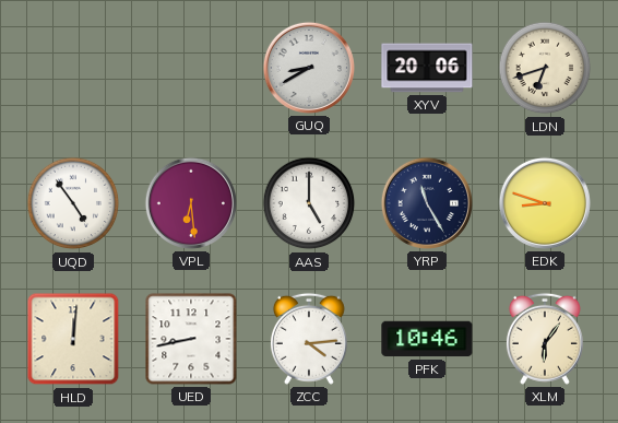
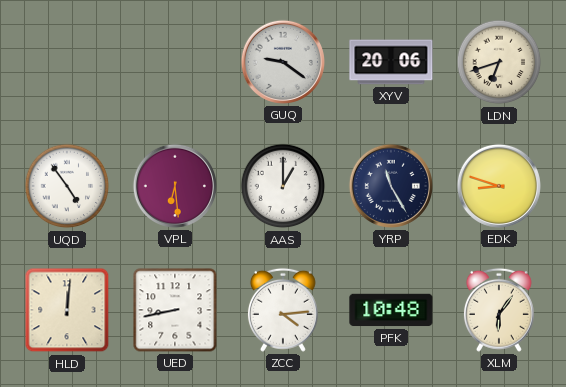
GUQ: 8:40 -> 9:21 (283, 62)
AAS: 5:00 -> 1:00 (283, 186)
PFK: 10:46 -> 10:48 (391, 310)
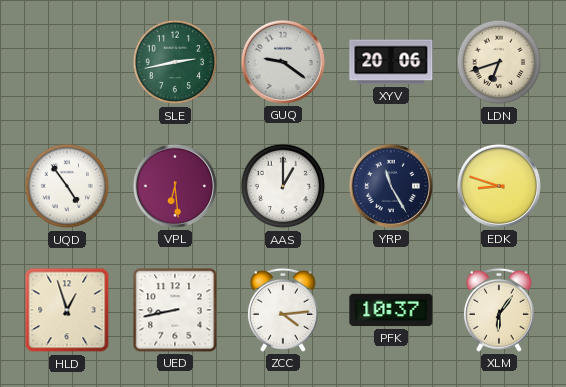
SLE: none -> 2:43 (175, 62)
HLD: 12:01 -> 12:57 (67, 310)
PFK: 10:48 -> 10:37 (391, 310)
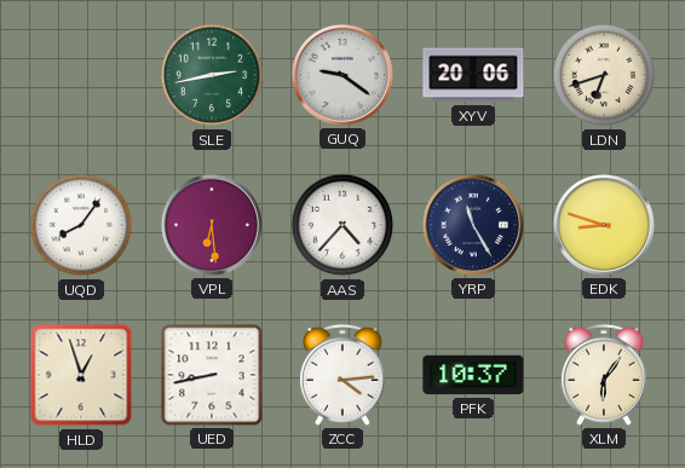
UQD: 4:54 -> 8:06 (81, 225)
AAS: 1:00 -> 4:37 (342, 225)
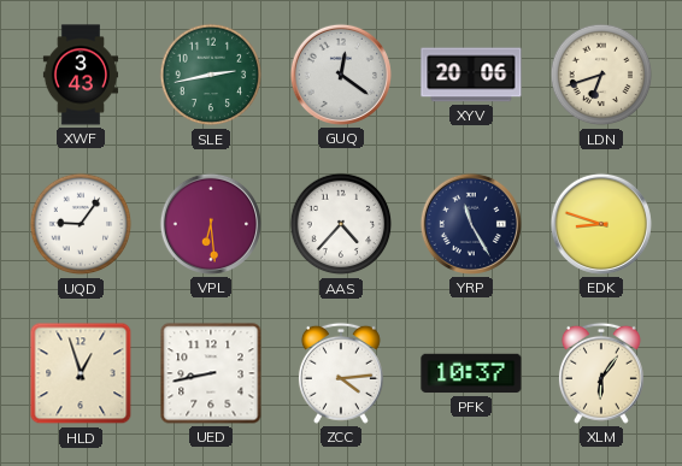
XWF: none -> 3:43 (81, 75)
GUQ: 9:21 -> 12:21 (341, 75)
UQD: 8:06 -> 9:06 (81, 224)
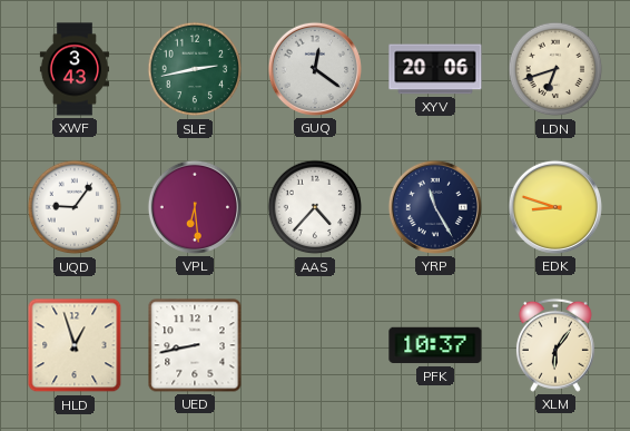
ZCC: 4:14 -> none (341, 373)
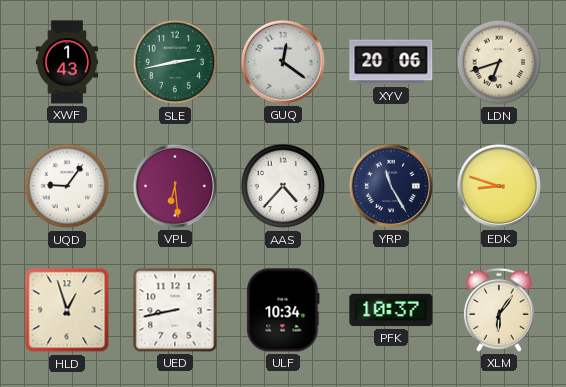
XWF: 3:43 -> 1:43 (67, 62)
ULF: none -> 10:34 (283, 310)
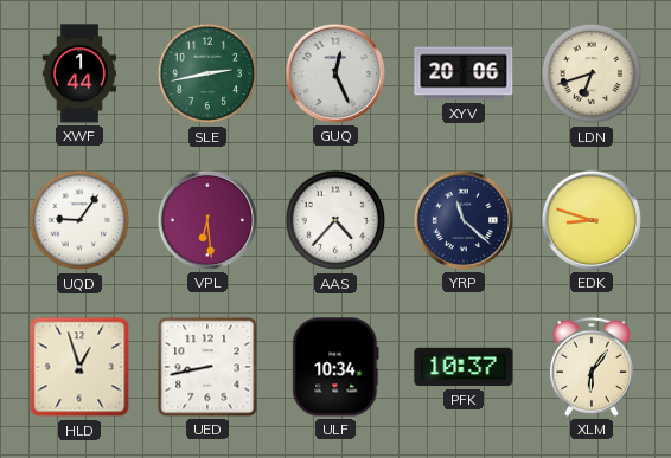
XWF: 1:43 -> 1:44 (79, 73)
GUQ: 12:21 -> 12:26 (335, 73)
YRP: 11:25 -> 11:22 (464, 220)
